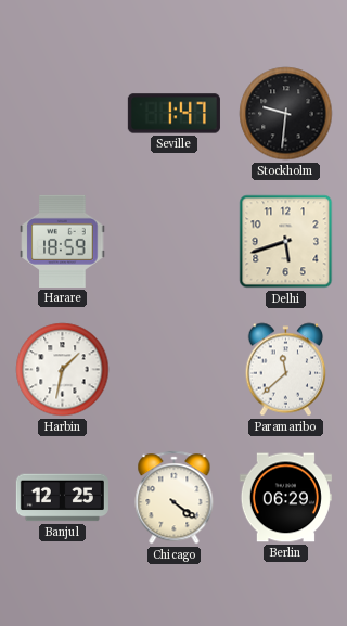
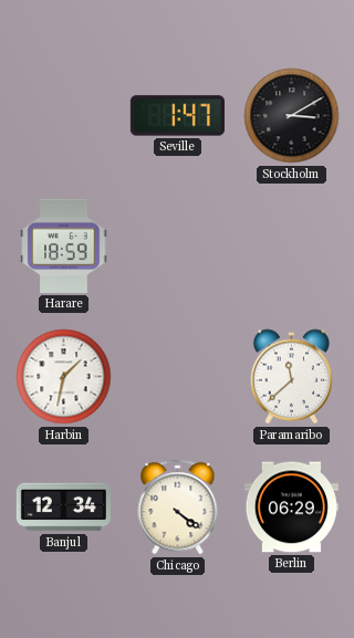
Stockholm: 9:31 -> 3:10 (292, 116)
Delhi: 5:42 -> none (286, 242)
Banjul: 12:25 -> 12:34 (63, 508)
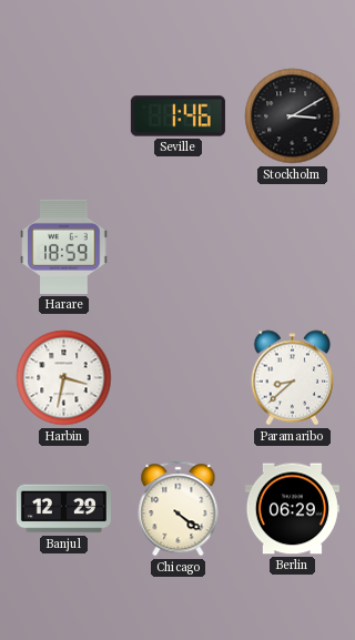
Seville: 1:47 -> 1:46 (177, 116)
Harbin: 1:32 -> 3:32 (64, 378)
Paramaribo: 11:38 -> 8:38 (293, 378)
Banjul: 12:34 -> 12:29 (63, 509)
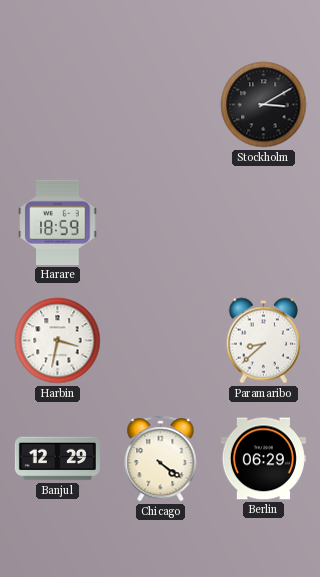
Seville: 1:46 -> none (177, 116)
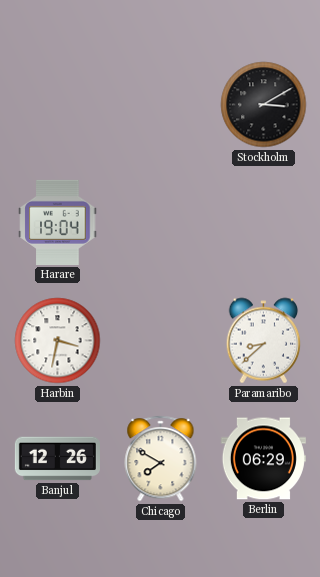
Harare: 18:59 -> 19:04 (58, 222)
Banjul: 12:29 -> 12:26 (57, 459)
Chicago: 4:21 -> 7:50 (161, 459)
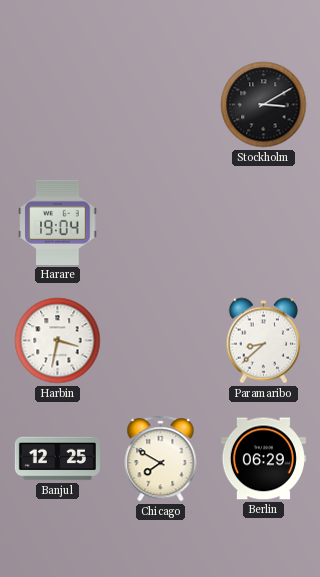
Banjul: 12:26 -> 12:25 (57, 459)
